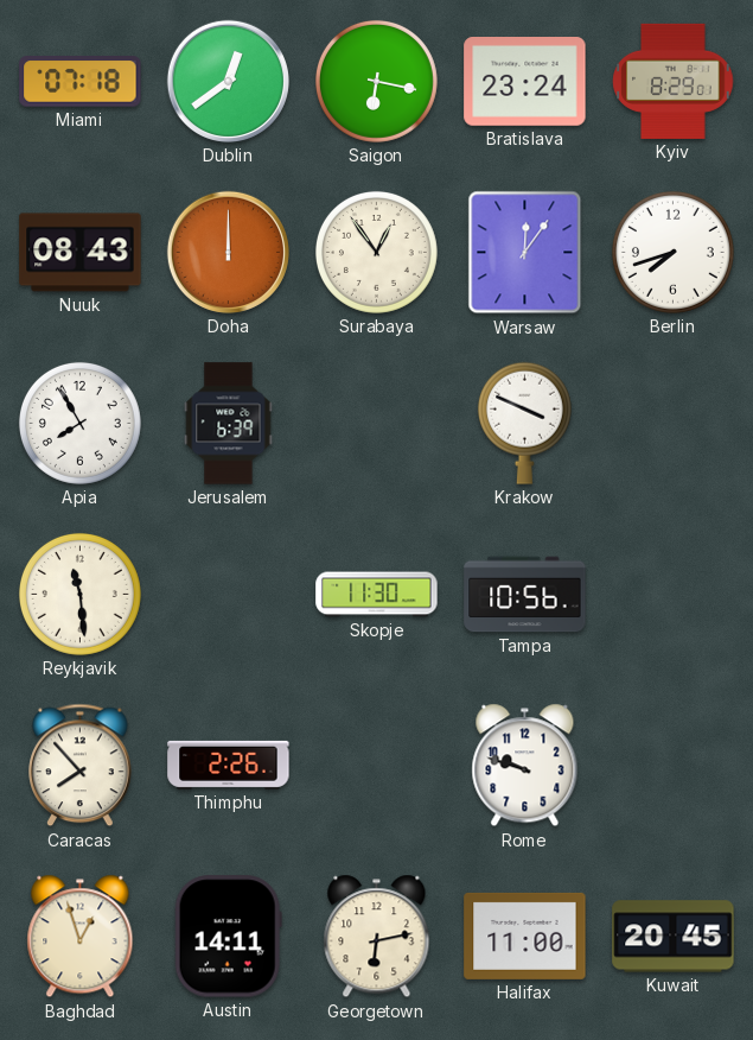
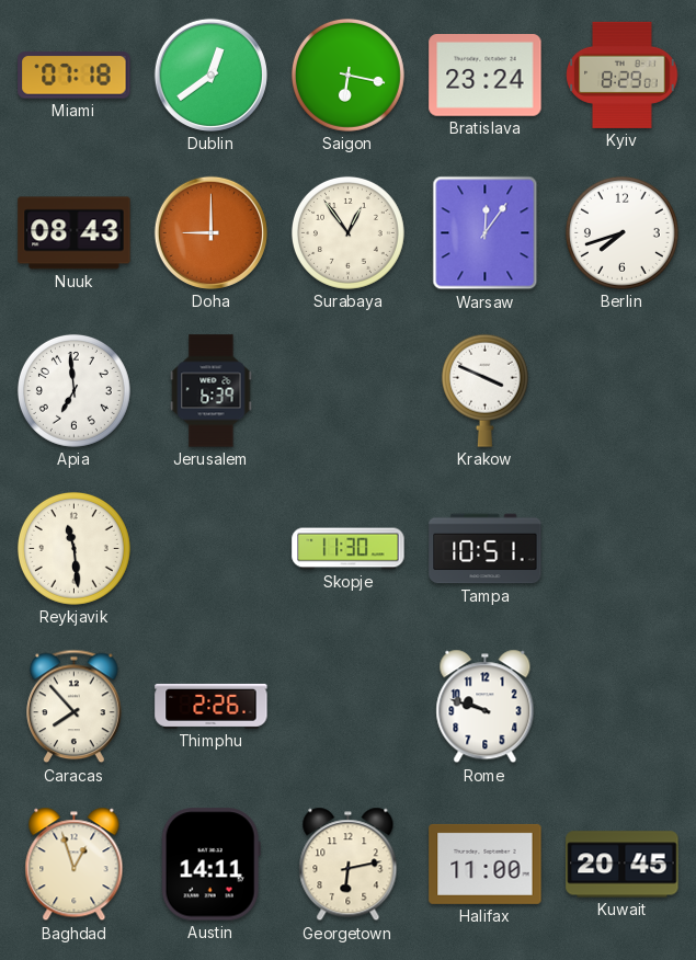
Doha: 12:00 -> 9:00 (210, 232)
Apia: 7:55 -> 6:59 (73, 390)
Tampa: 10:56 -> 10:51 (486, 549)
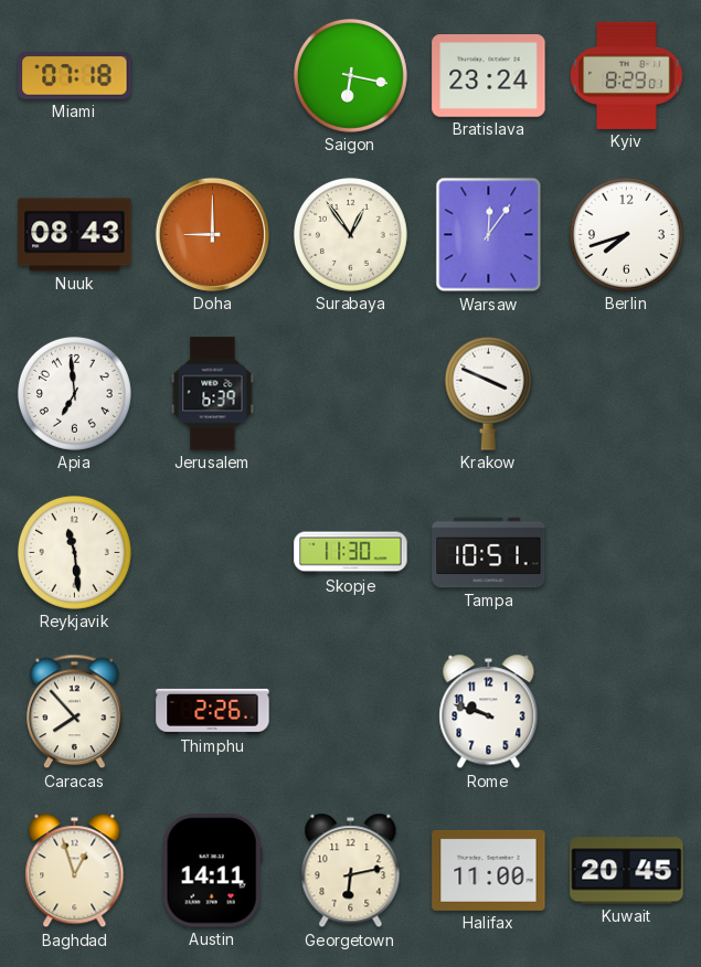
Dublin: 12:39 -> none (210, 75)
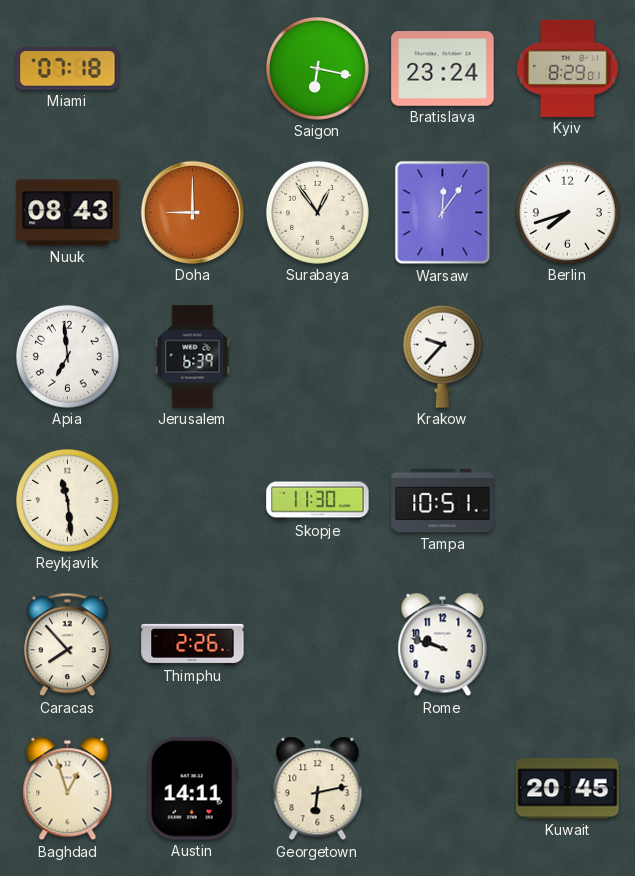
Krakow: 3:49 -> 9:37 (442, 356)
Halifax: 11:00 -> none (489, 870)
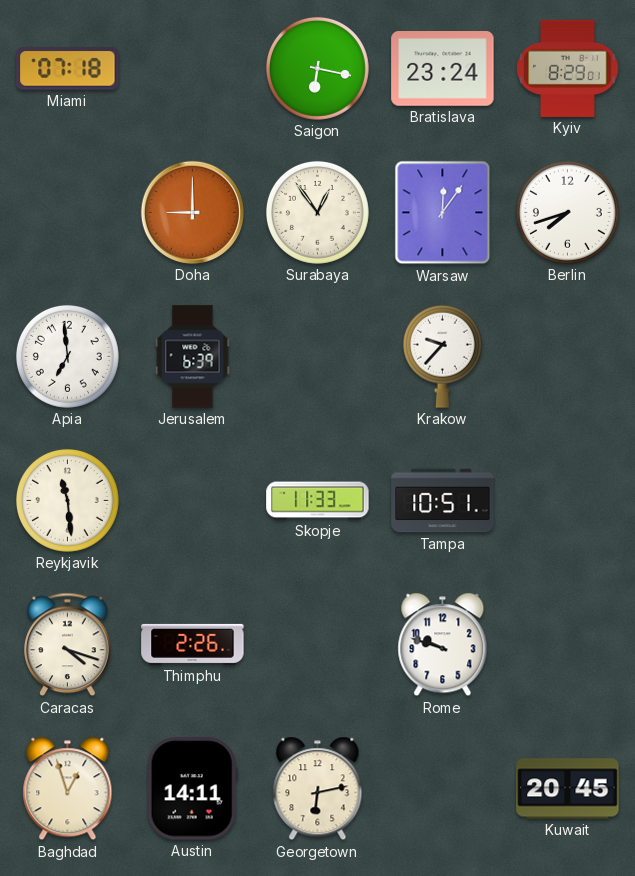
Nuuk: 08:43 -> none (68, 213)
Skopje: 11:30 -> 11:33 (318, 501)
Caracas: 7:53 -> 4:18 (68, 645)
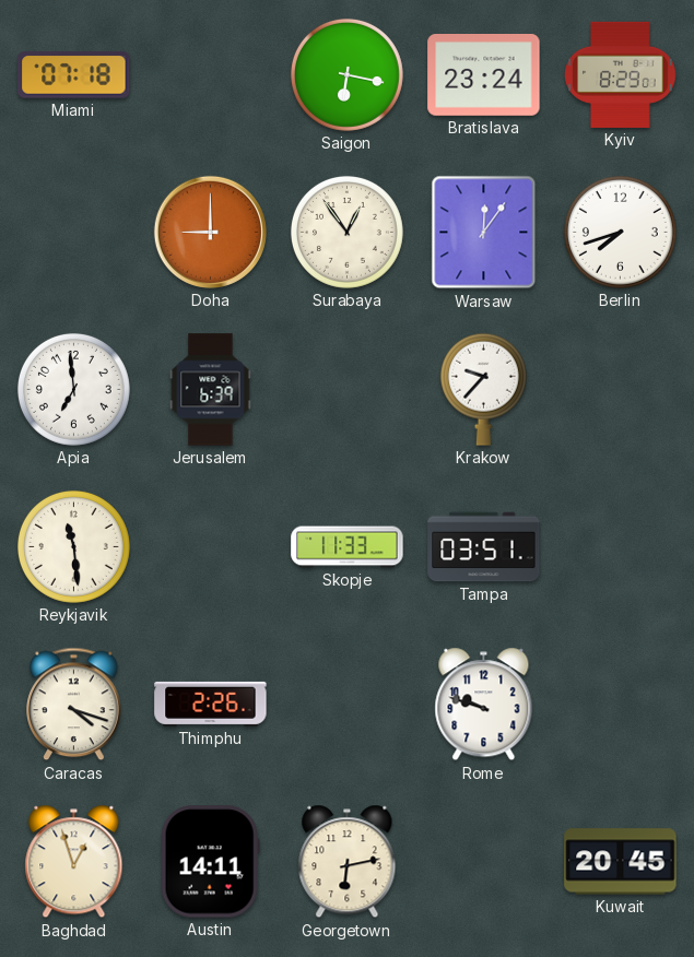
Tampa: 10:51 -> 03:51 (484, 547)
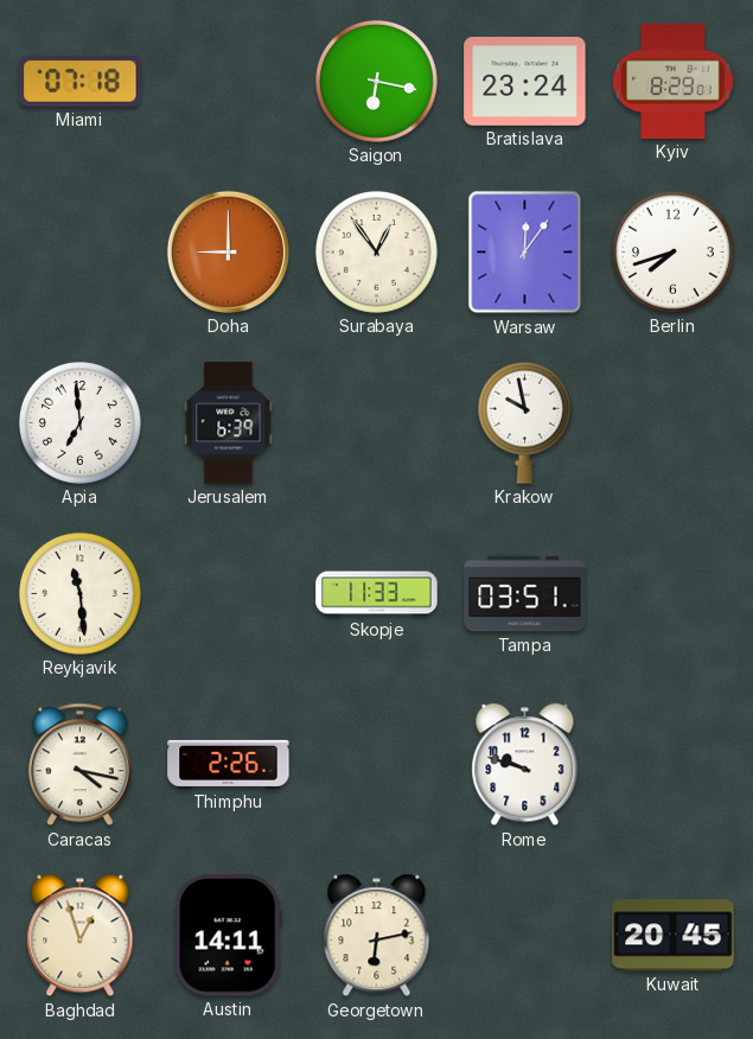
Krakow: 9:37 -> 9:58 (524, 422)
Caracas: 4:18 -> 4:17 (81, 765)
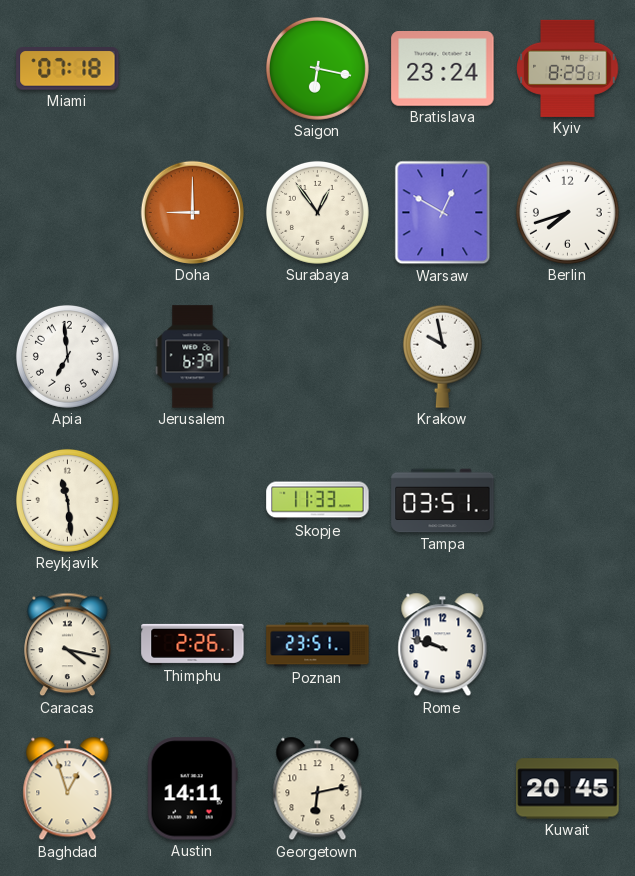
Warsaw: 12:06 -> 12:50 (443, 213)
Poznan: none -> 23:51 (318, 645)
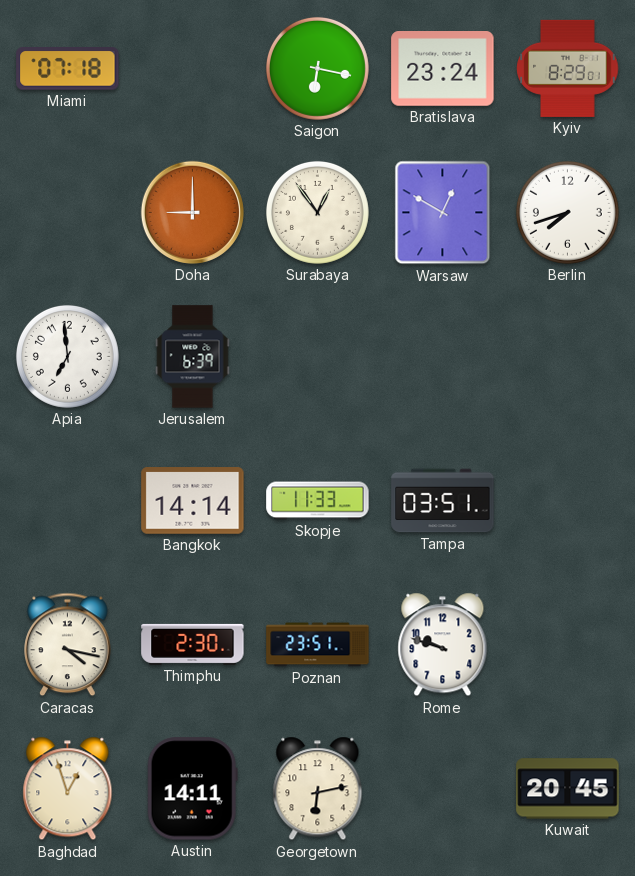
Krakow: 9:58 -> none (442, 356)
Reykjavik: 11:29 -> none (67, 500)
Bangkok: none -> 14:14 (193, 501)
Thimphu: 2:26 -> 2:30 (193, 644)
